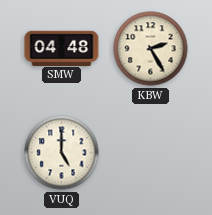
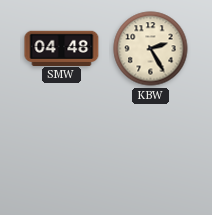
VUQ: 5:00 -> none (62, 153)
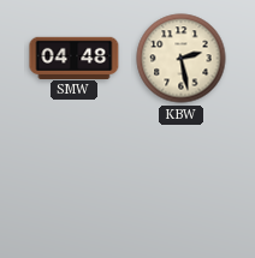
KBW: 2:25 -> 2:28 (182, 59)
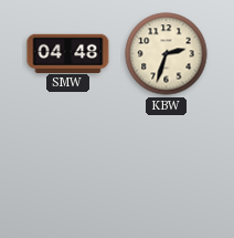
KBW: 2:28 -> 2:33 (167, 54)
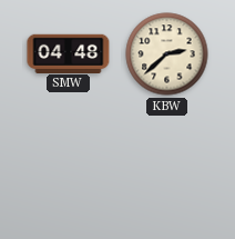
KBW: 2:33 -> 2:38 (167, 54)
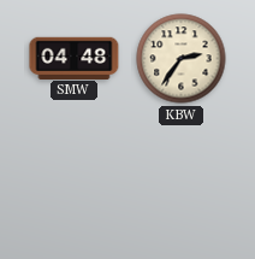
KBW: 2:38 -> 2:36 (182, 59)
